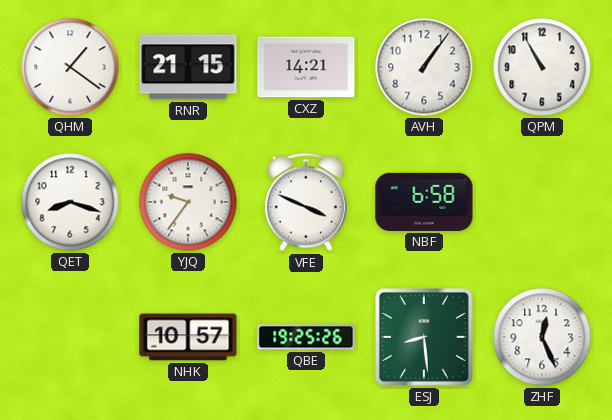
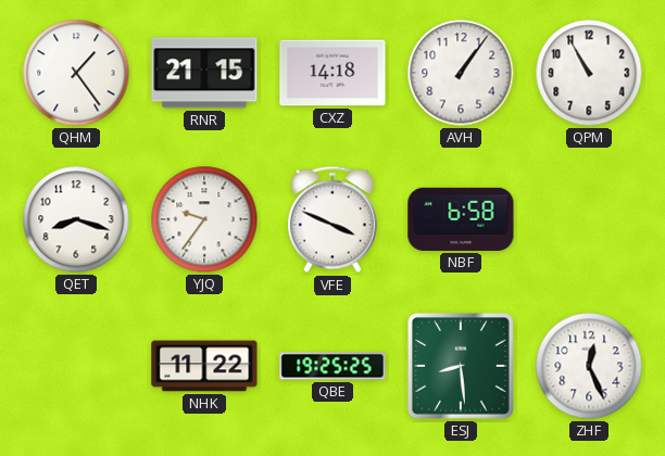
QHM: 1:21 -> 1:24 (76, 73)
CXZ: 14:21 -> 14:18 (332, 73)
NHK: 10:57 -> 11:22 (204, 366)
QBE: 19:25:26 -> 19:25:25 (332, 366)
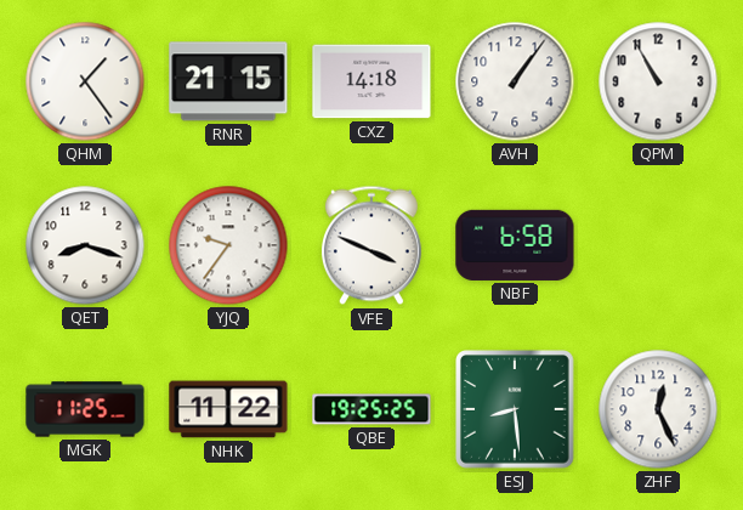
MGK: none -> 11:25 (85, 409)
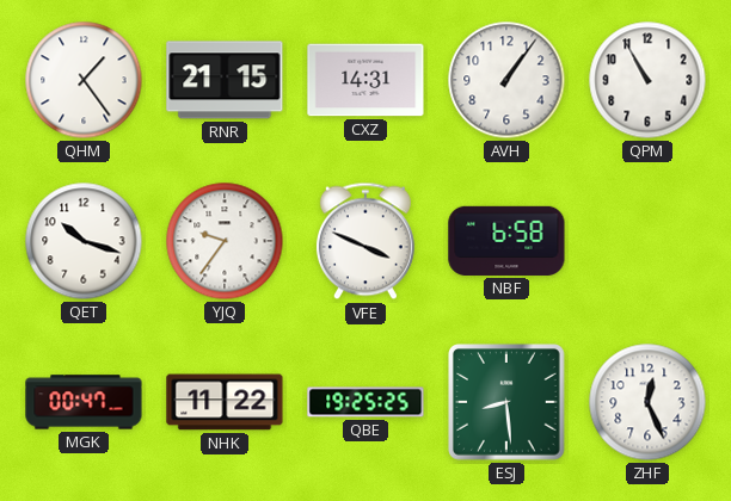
CXZ: 14:18 -> 14:31 (365, 80)
QET: 8:18 -> 10:18 (84, 241)
MGK: 11:25 -> 00:47 (84, 402)
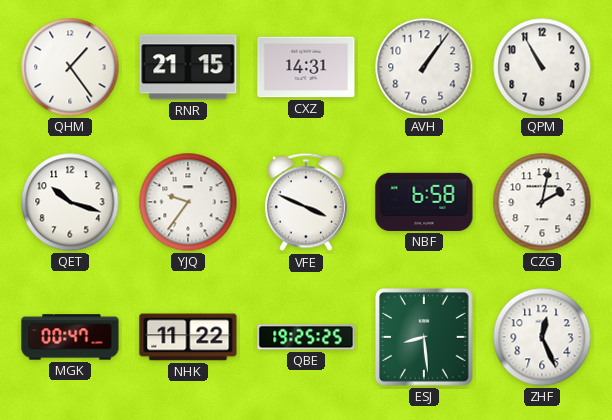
CZG: none -> 2:02 (542, 202)
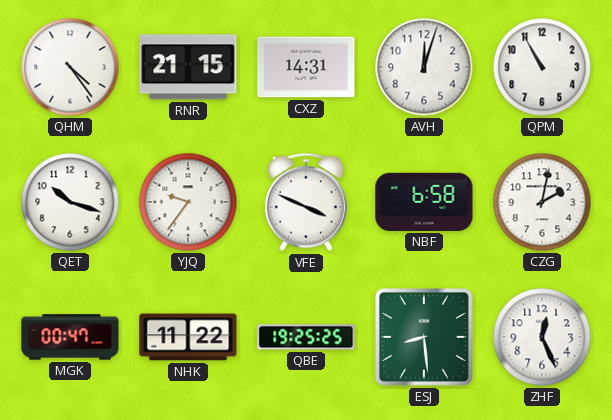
QHM: 1:24 -> 4:24 (70, 67)
AVH: 1:06 -> 12:03 (424, 67)
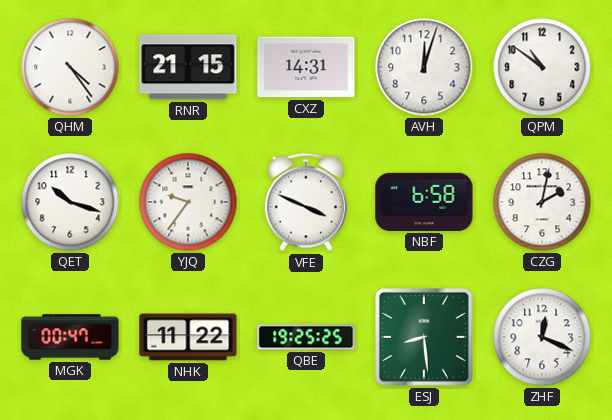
QPM: 10:55 -> 10:51 (542, 67)
ZHF: 12:26 -> 12:19 (542, 337)
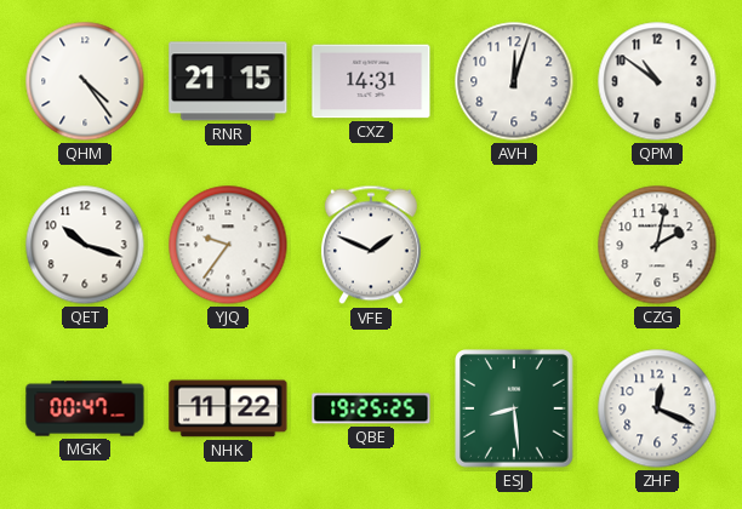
VFE: 3:49 -> 1:49 (371, 245)
NBF: 6:58 -> none (424, 202)
